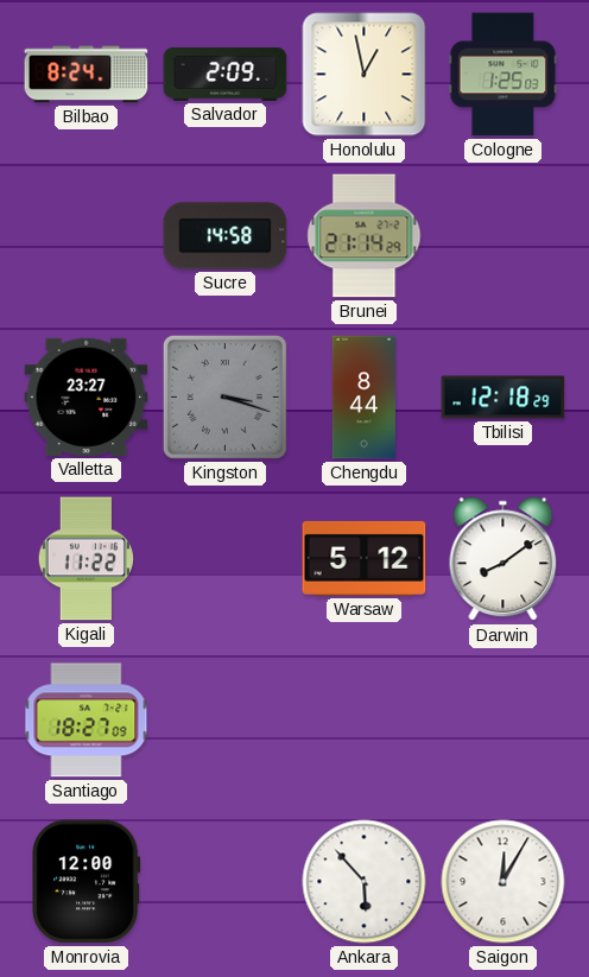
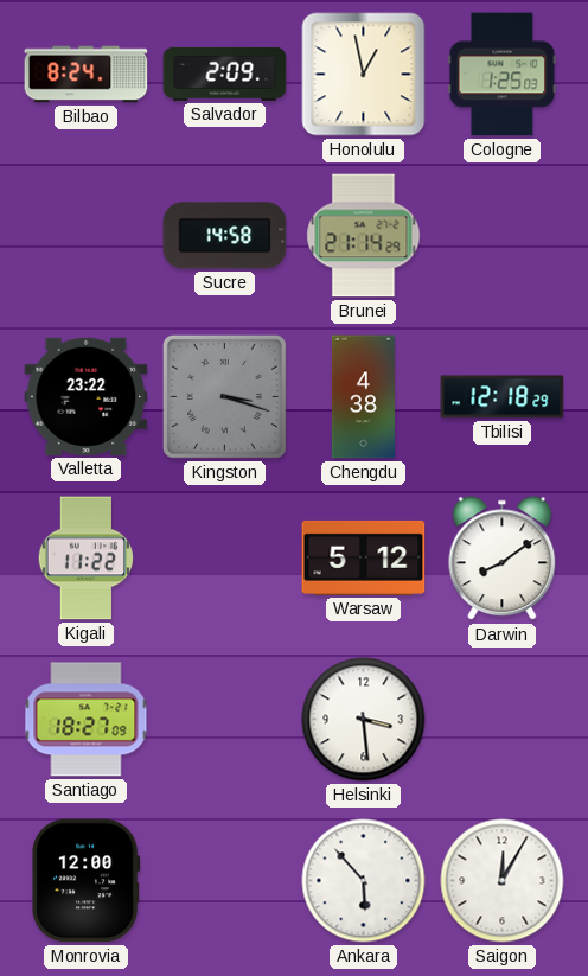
Valletta: 23:27 -> 23:22 (87, 396)
Chengdu: 8:44 -> 4:38 (363, 397)
Helsinki: none -> 3:29 (364, 720)
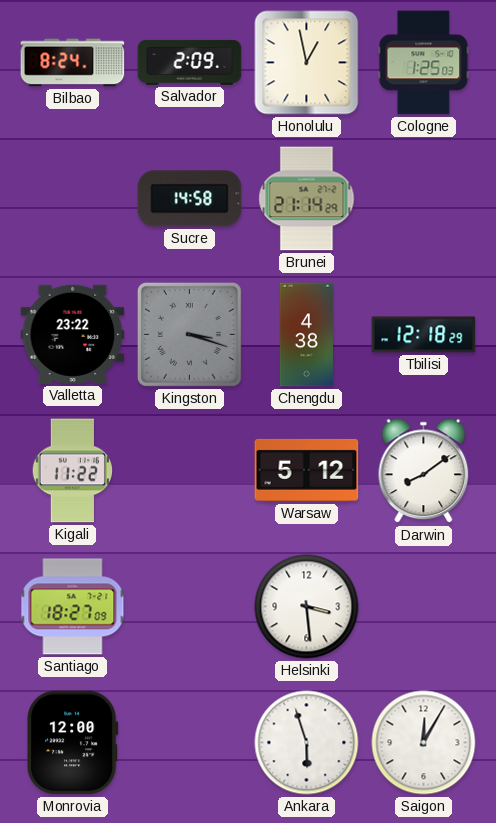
Ankara: 5:53 -> 5:57 (307, 743)
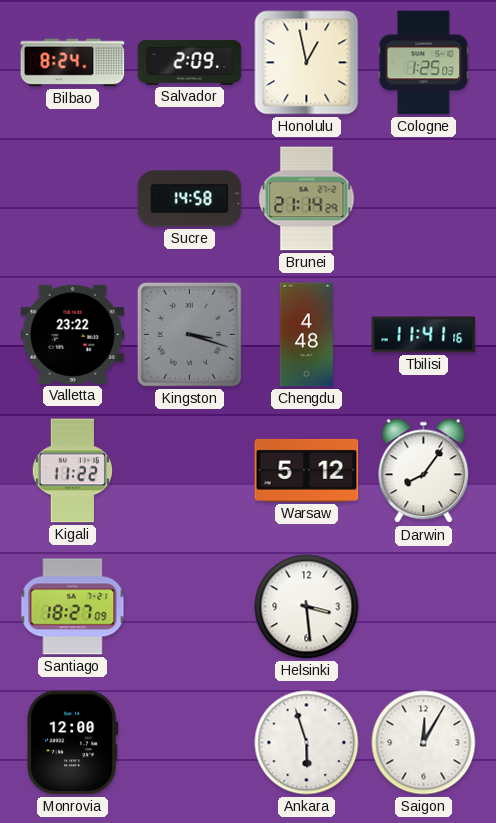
Chengdu: 4:38 -> 4:48 (306, 335)
Tbilisi: 12:18 -> 11:41 (424, 335)
Darwin: 8:09 -> 8:06 (424, 471)
